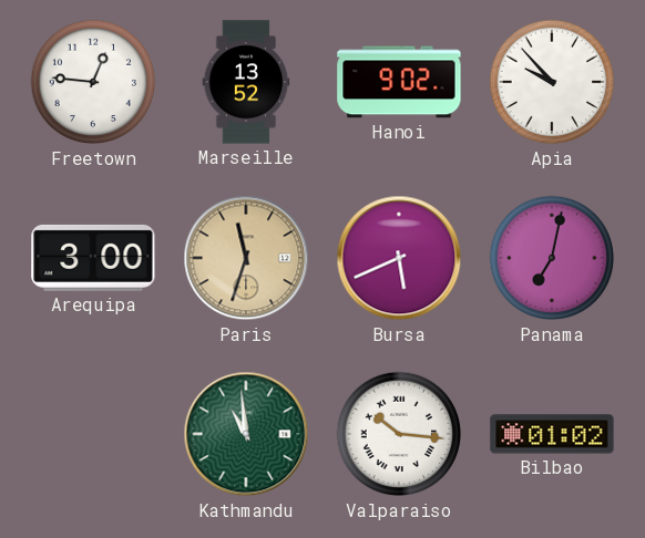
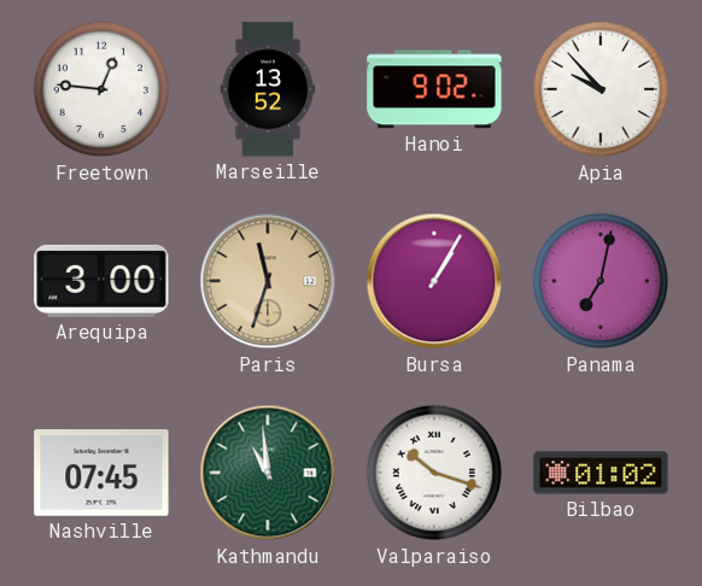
Bursa: 5:41 -> 1:05 (434, 281)
Nashville: none -> 07:45 (101, 474)
Valparaiso: 10:16 -> 10:18 (434, 473)
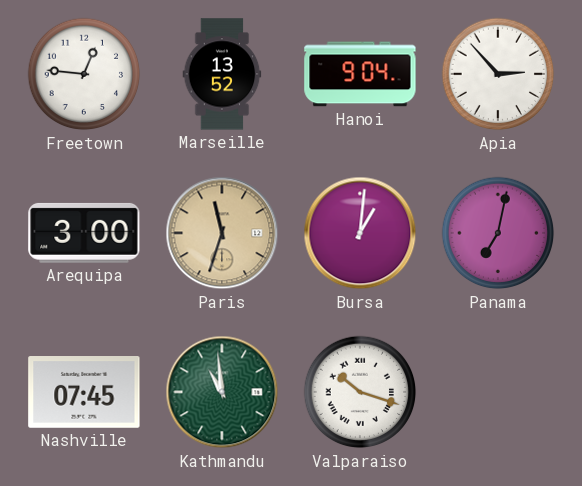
Hanoi: 9:02 -> 9:04 (360, 74)
Apia: 9:53 -> 2:53 (498, 74)
Bursa: 1:05 -> 1:01 (360, 233)
Bilbao: 01:02 -> none (601, 473)
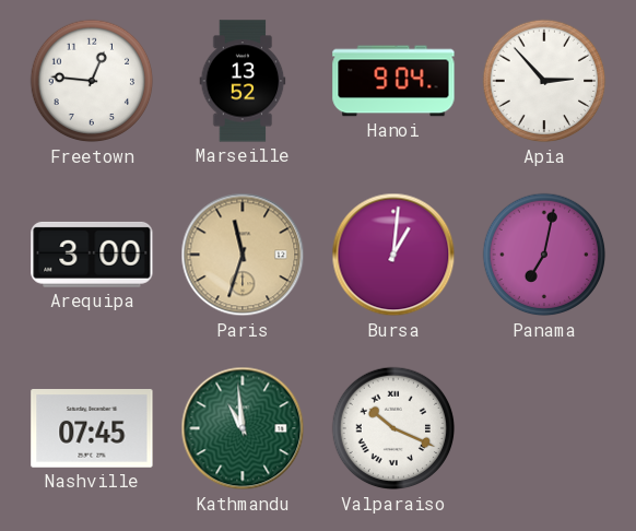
Valparaiso: 10:18 -> 10:19 (393, 428)
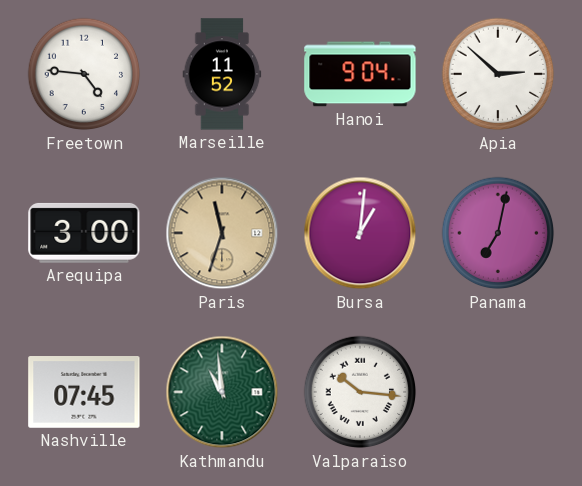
Freetown: 12:46 -> 4:46 (84, 74)
Marseille: 13:52 -> 11:52 (222, 74)
Apia: 2:53 -> 2:52 (498, 74)
Valparaiso: 10:19 -> 10:16 (360, 392)
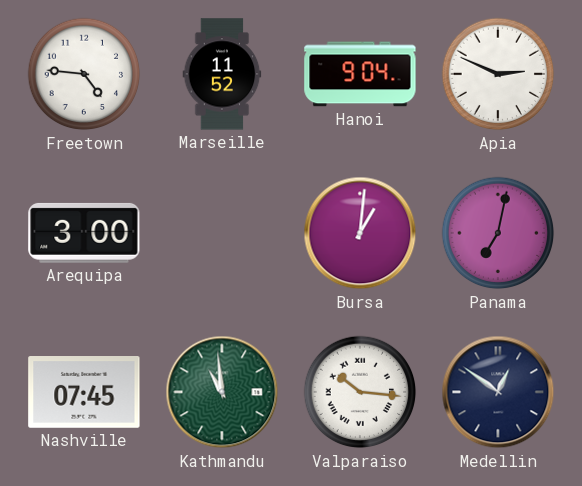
Apia: 2:52 -> 2:49 (498, 74)
Paris: 11:33 -> none (222, 233)
Medellin: none -> 12:51 (498, 392)
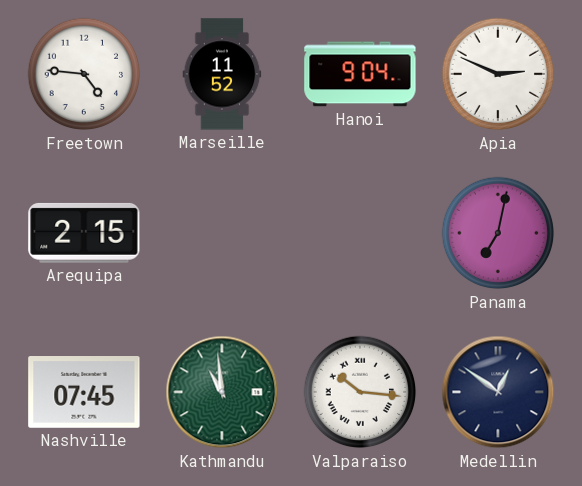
Arequipa: 3:00 -> 2:15 (84, 233)
Bursa: 1:01 -> none (360, 233)
